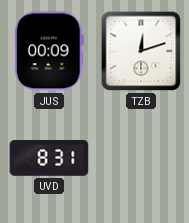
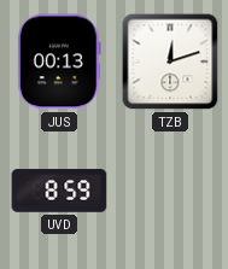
JUS: 00:09 -> 00:13 (59, 62)
UVD: 8:31 -> 8:59 (59, 191)
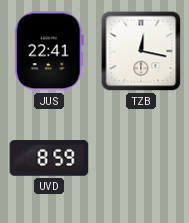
JUS: 00:13 -> 22:41 (49, 51)
TZB: 12:12 -> 12:17 (141, 51)
